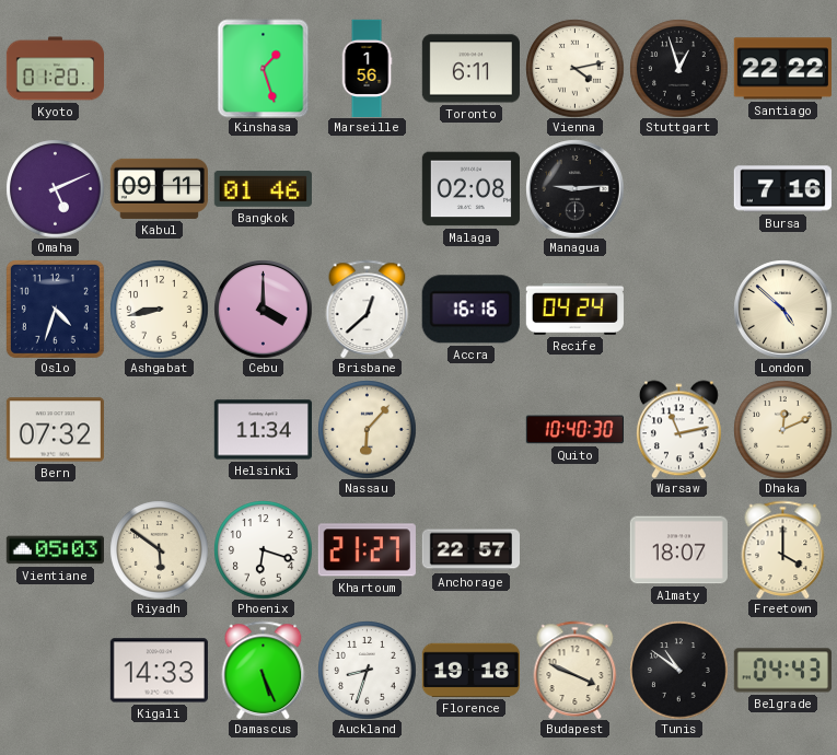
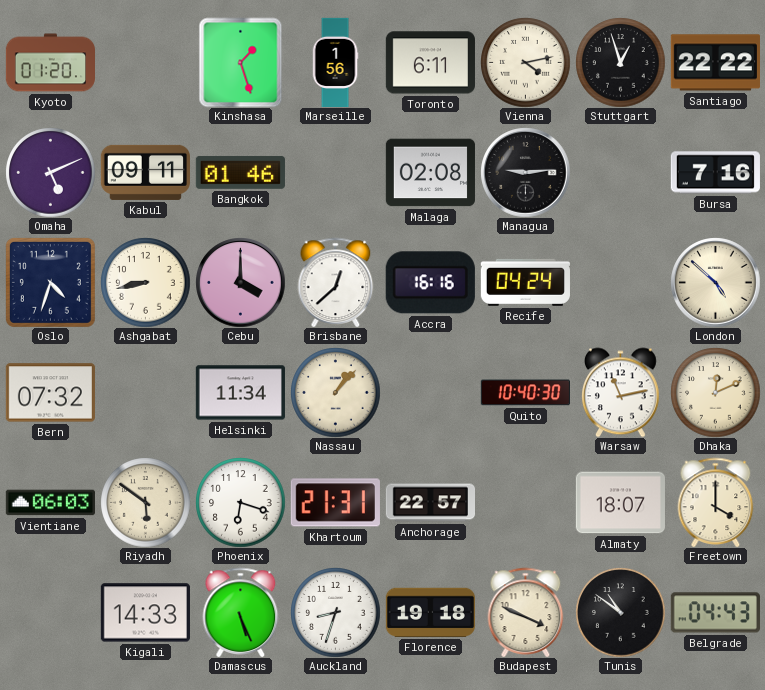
Nassau: 6:07 -> 1:07 (335, 392)
Vientiane: 05:03 -> 06:03 (50, 503)
Khartoum: 21:27 -> 21:31 (335, 503)
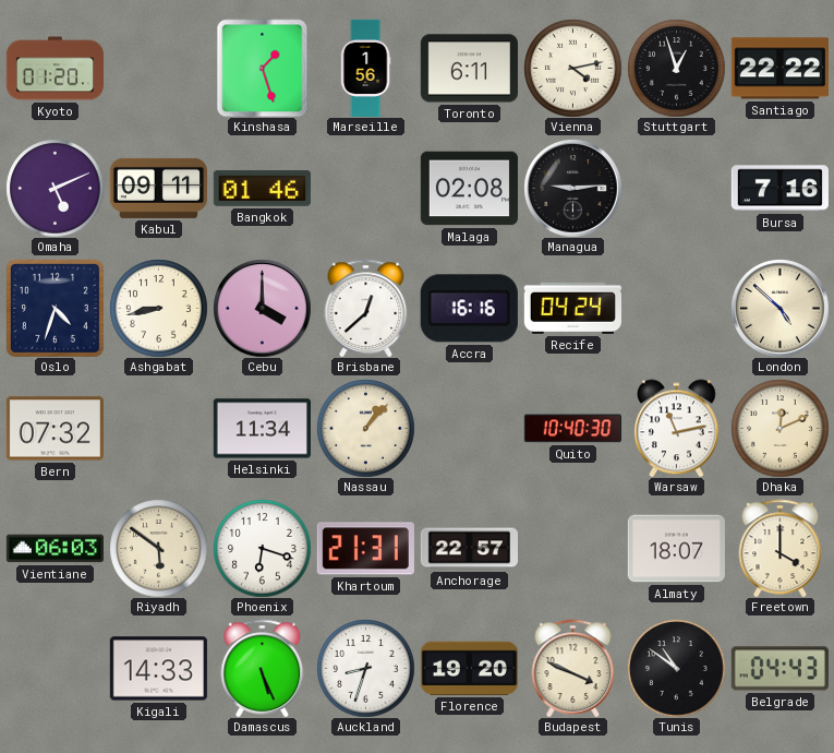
Florence: 19:18 -> 19:20 (469, 668)
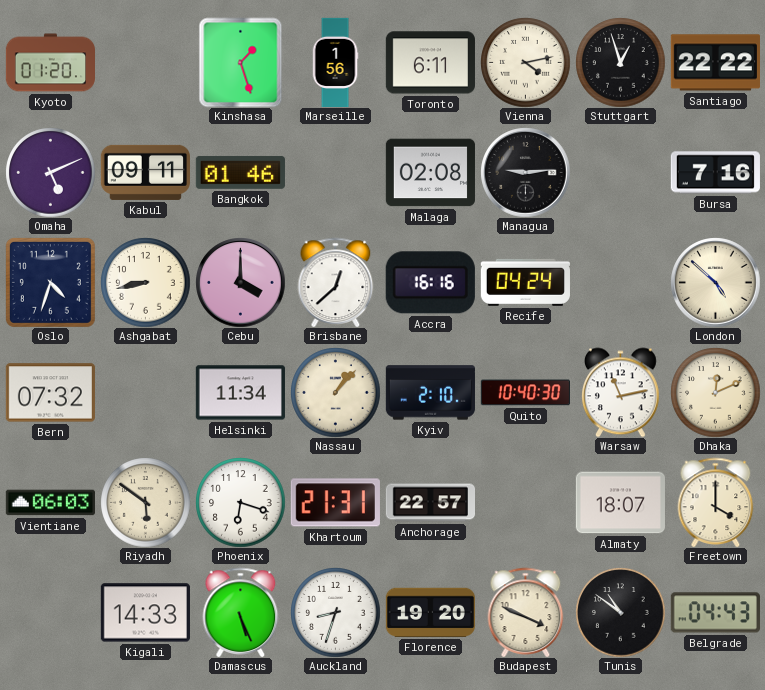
Kyiv: none -> 2:10 (430, 393)
